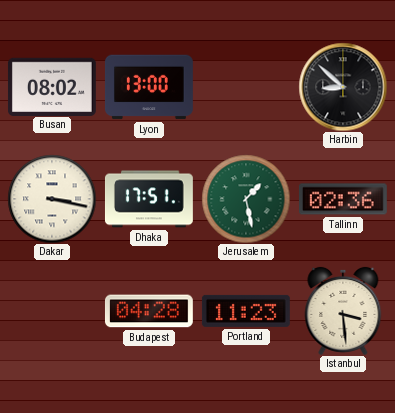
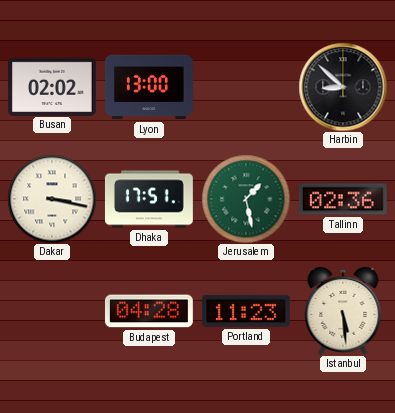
Busan: 08:02 -> 02:02 (52, 86)
Istanbul: 3:29 -> 5:29 (343, 311)
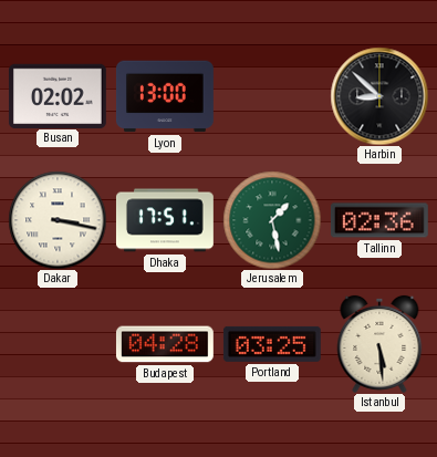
Portland: 11:23 -> 03:25 (272, 344)
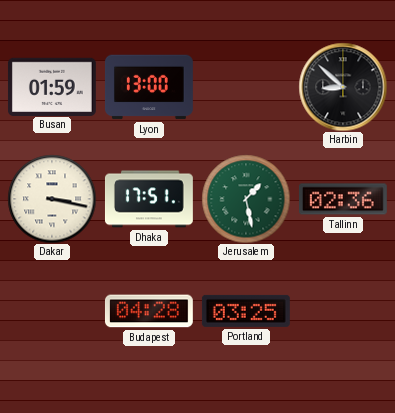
Busan: 02:02 -> 01:59 (52, 86)
Istanbul: 5:29 -> none (379, 344)
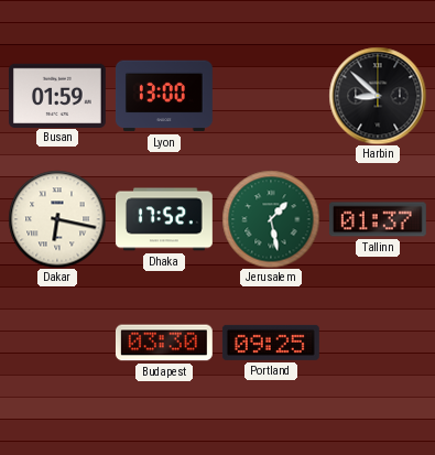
Dakar: 3:17 -> 6:17 (57, 219)
Dhaka: 17:51 -> 17:52 (164, 219)
Tallinn: 02:36 -> 01:37 (378, 219)
Budapest: 04:28 -> 03:30 (164, 343)
Portland: 03:25 -> 09:25 (271, 343)
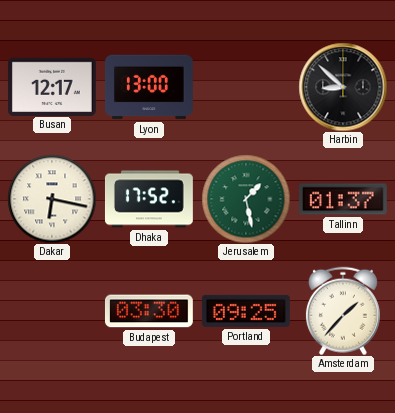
Busan: 01:59 -> 12:17 (52, 86)
Amsterdam: none -> 1:37 (343, 311)
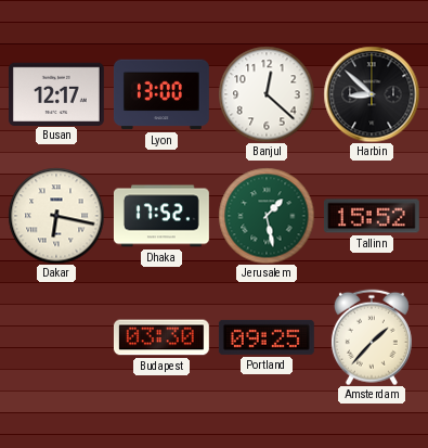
Banjul: none -> 12:22 (267, 94)
Tallinn: 01:37 -> 15:52 (372, 216)
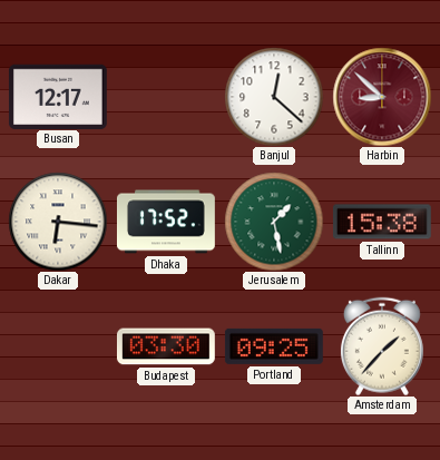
Lyon: 13:00 -> none (161, 94)
Harbin dial: black -> burgundy (382, 97)
Dakar: 6:17 -> 6:16 (58, 222)
Tallinn: 15:52 -> 15:38 (382, 222)
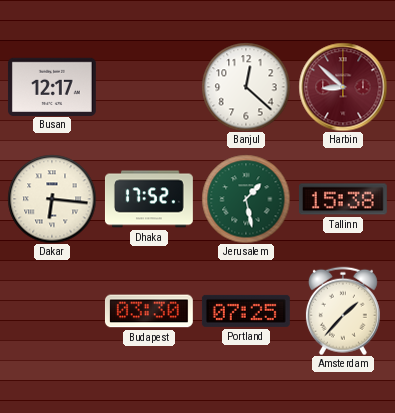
Portland: 09:25 -> 07:25 (246, 311)
